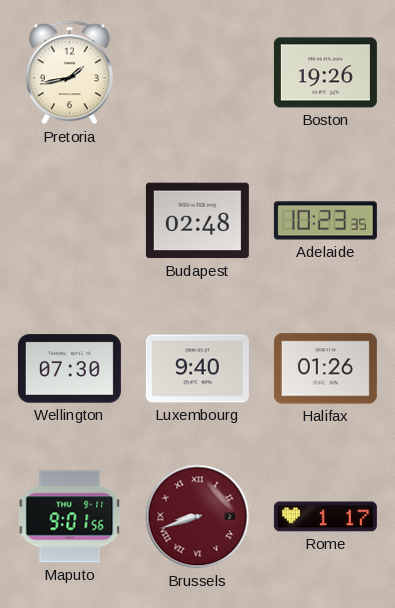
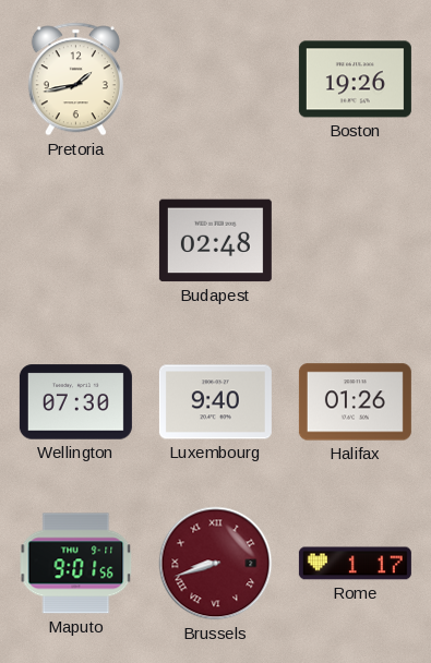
Adelaide: 10:23 -> none (325, 221)
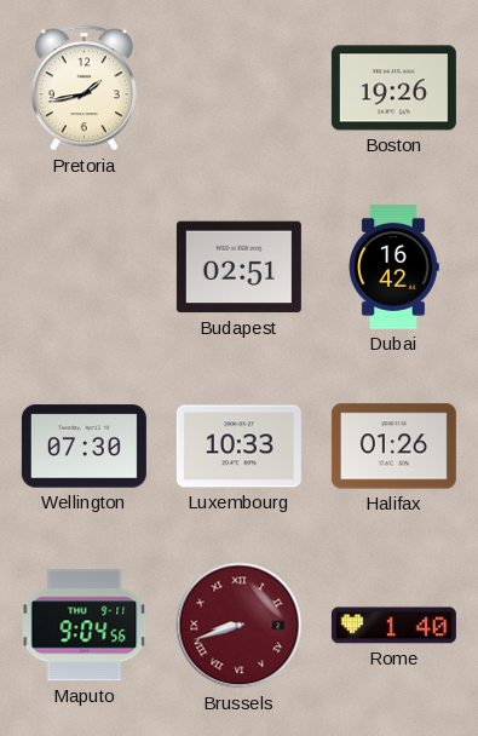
Budapest: 02:48 -> 02:51 (238, 268)
Dubai: none -> 16:42 (393, 266)
Luxembourg: 9:40 -> 10:33 (238, 447)
Maputo: 9:01 -> 9:04 (85, 626)
Rome: 1:17 -> 1:40 (393, 626)
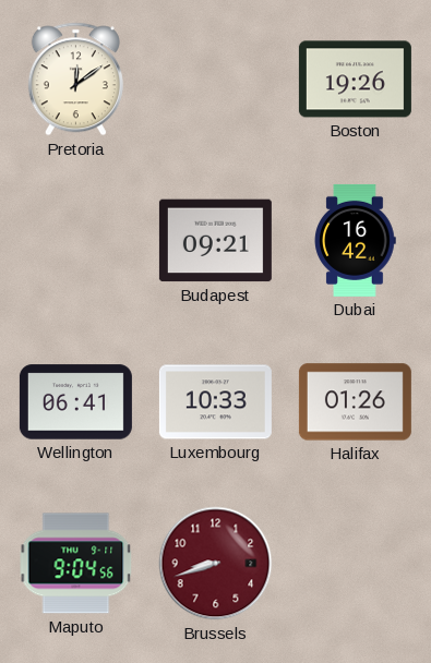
Pretoria: 1:43 -> 12:09 (75, 80)
Budapest: 02:51 -> 09:21 (215, 241)
Wellington: 07:30 -> 06:41 (75, 402)
Brussels numerals: Roman -> Arabic (216, 564)
Rome: 1:40 -> none (393, 626)
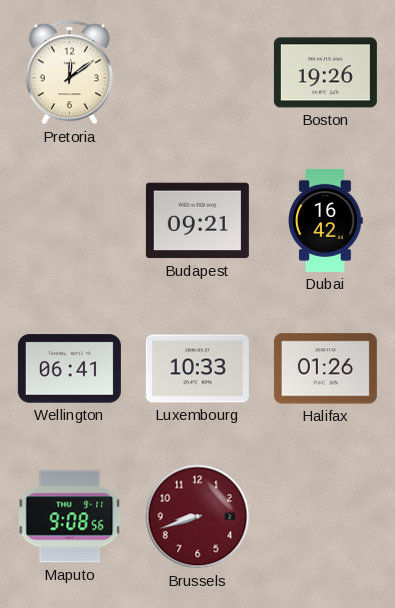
Maputo: 9:04 -> 9:08 (70, 517)
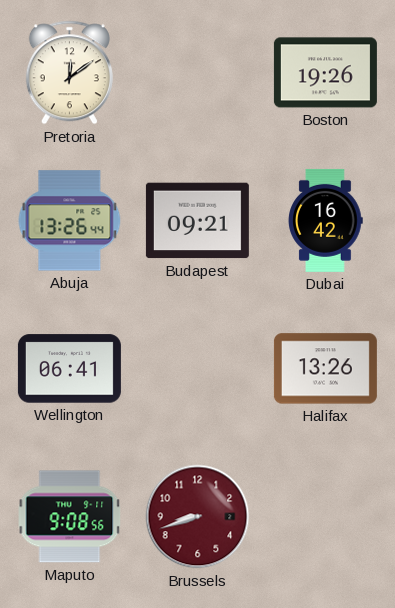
Abuja: none -> 13:26 (70, 221)
Luxembourg: 10:33 -> none (197, 369)
Halifax: 01:26 -> 13:26 (325, 369)
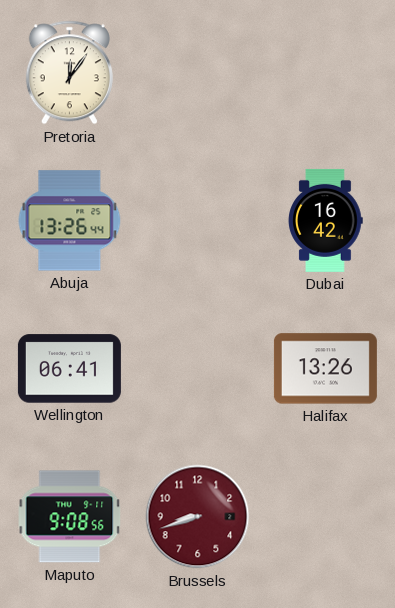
Pretoria: 12:09 -> 12:06 (69, 73)
Boston: 19:26 -> none (325, 73)
Budapest: 09:21 -> none (197, 221)
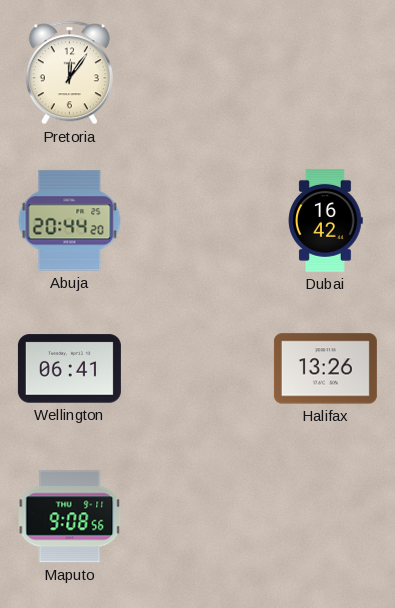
Abuja: 13:26 -> 20:44 (70, 221)
Brussels: 8:42 -> none (198, 517)
